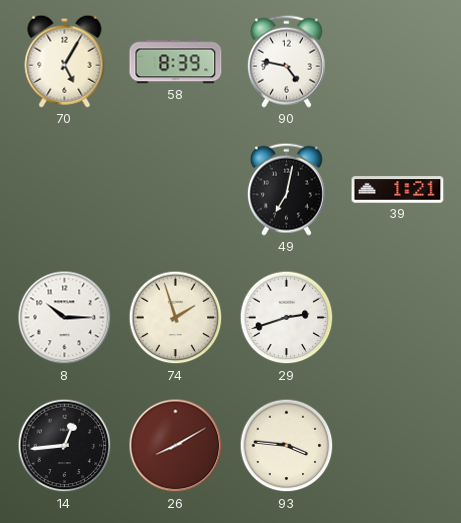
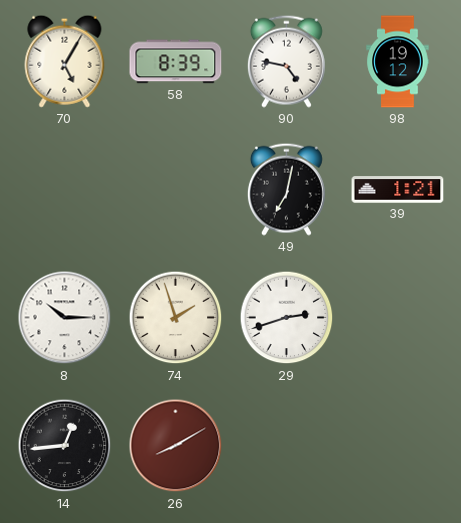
98: none -> 19:12 (398, 62)
93: 3:46 -> none (287, 446)
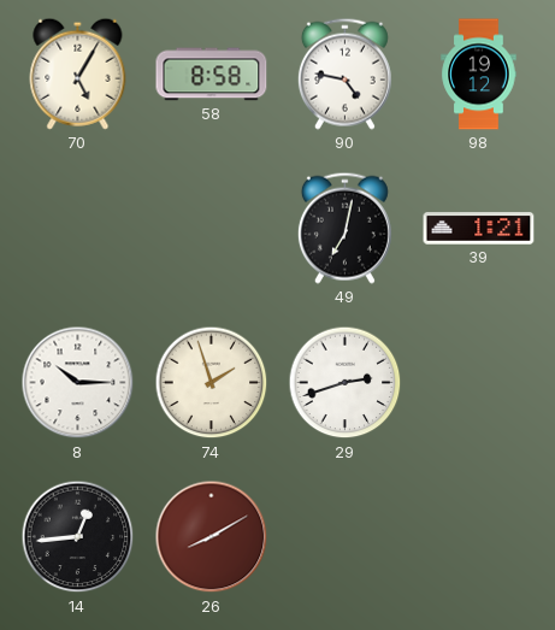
58: 8:39 -> 8:58 (212, 75)
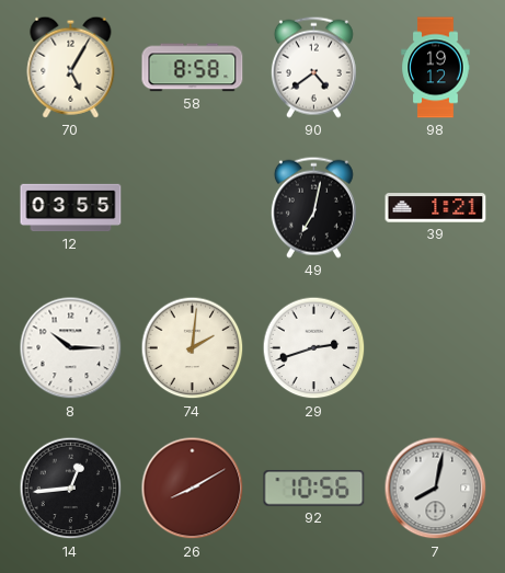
90: 4:47 -> 4:39 (313, 67)
12: none -> 03:55 (71, 208)
74: 1:57 -> 2:01 (193, 348)
92: none -> 10:56 (314, 489)
7: none -> 8:02 (436, 489)
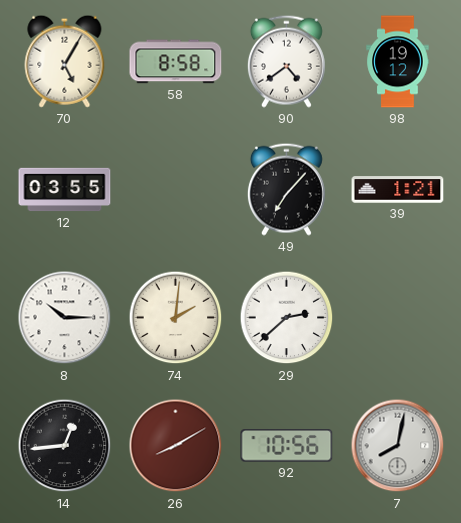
49: 7:02 -> 7:07 (286, 189)
29: 2:42 -> 2:38 (287, 318)
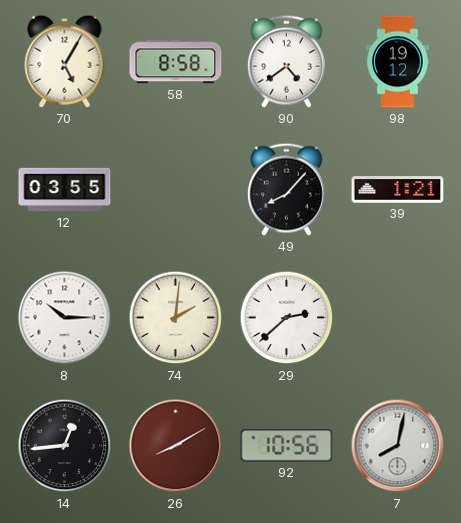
49: 7:07 -> 8:07 (286, 189)
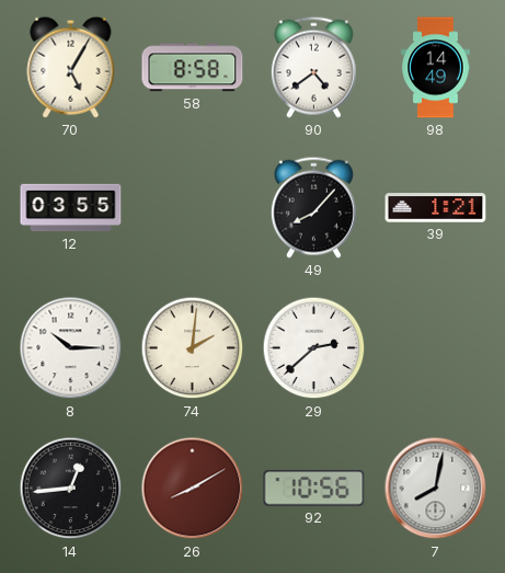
98: 19:12 -> 14:49 (436, 68)
